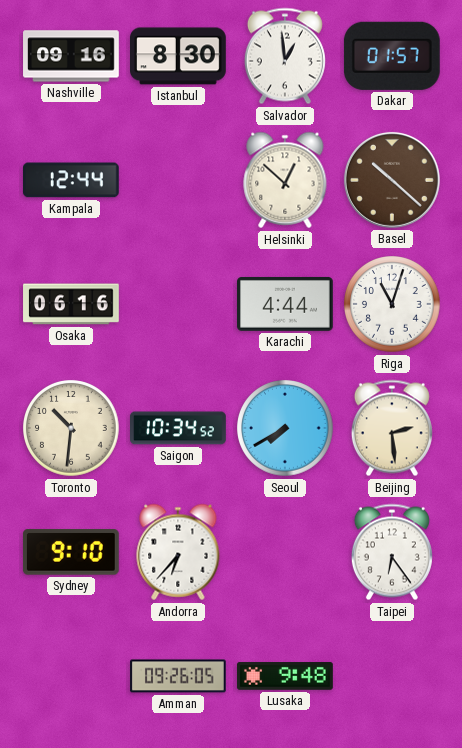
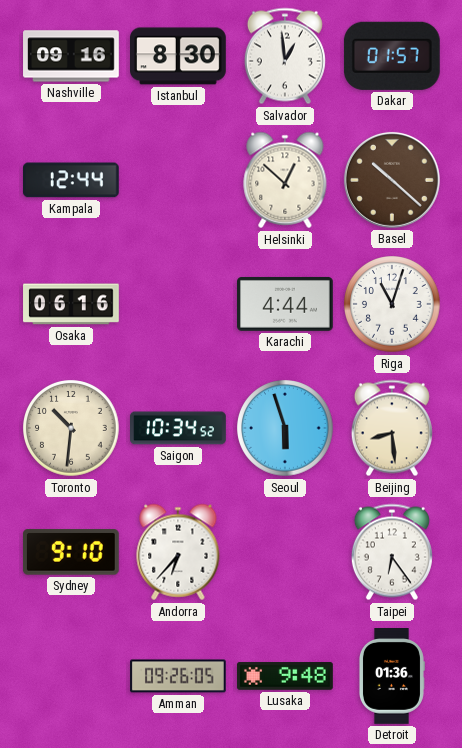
Seoul: 7:40 -> 5:57 (285, 428)
Beijing: 2:29 -> 8:29 (392, 428)
Detroit: none -> 01:36 (391, 677)
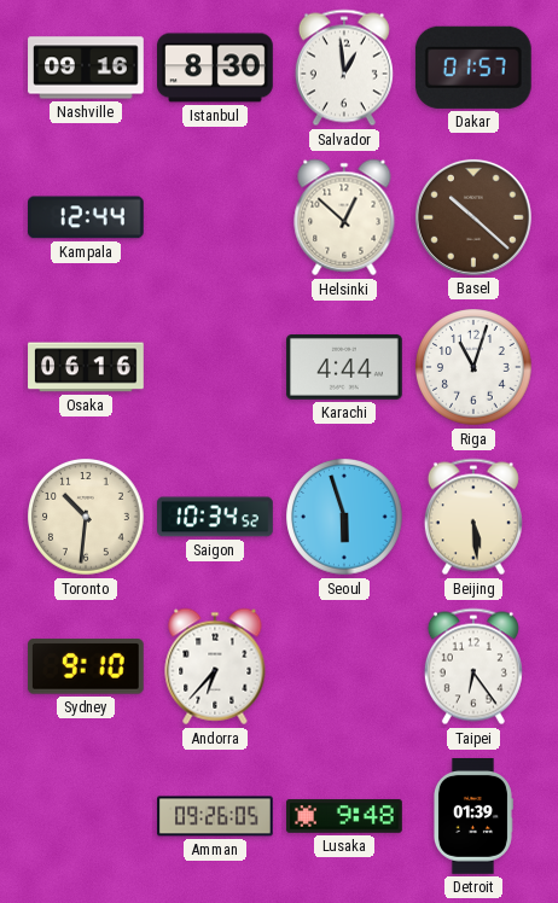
Beijing: 8:29 -> 5:29 (473, 517)
Detroit: 01:36 -> 01:39 (472, 817)
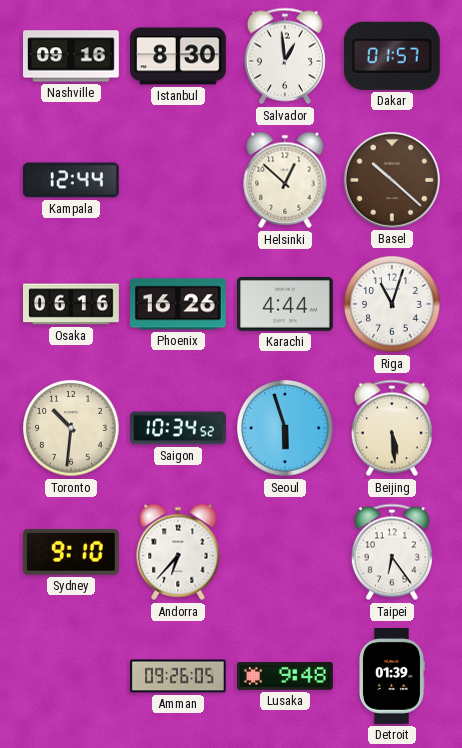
Phoenix: none -> 16:26 (179, 304)
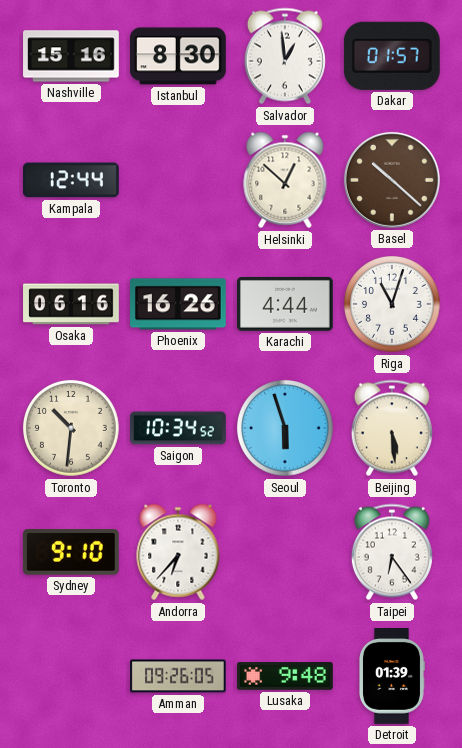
Nashville: 09:16 -> 15:16 (71, 56)
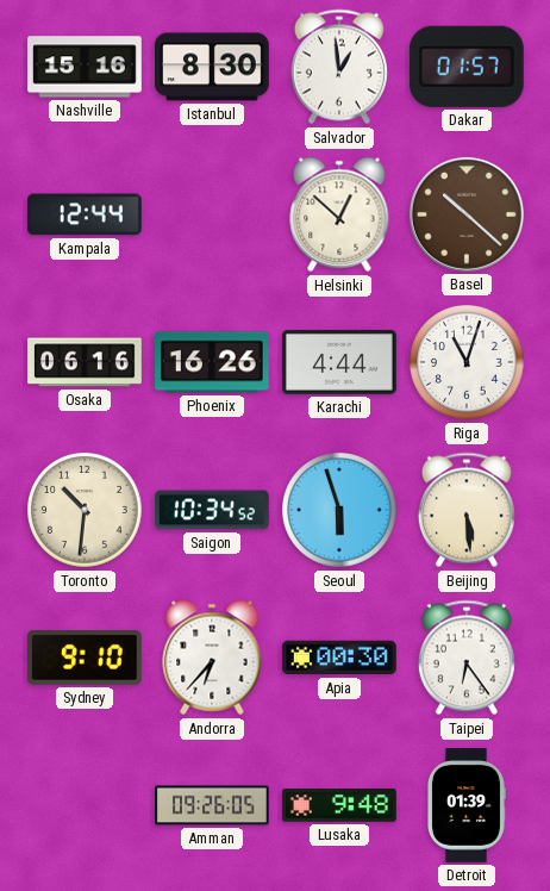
Apia: none -> 00:30 (340, 658)
